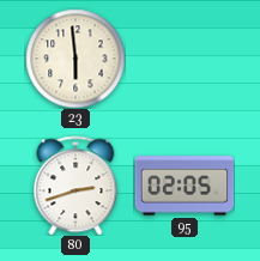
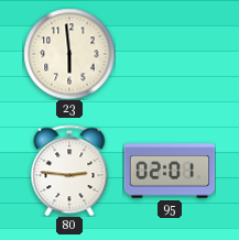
80: 2:42 -> 2:46 (69, 171)
95: 02:05 -> 02:01 (170, 171)
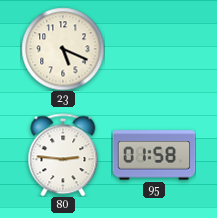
23: 5:59 -> 5:19 (63, 49)
95: 02:01 -> 01:58 (154, 155)
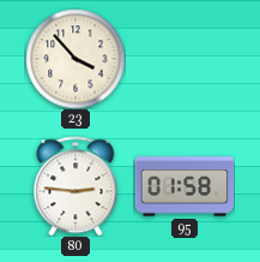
23: 5:19 -> 3:53 (75, 59)
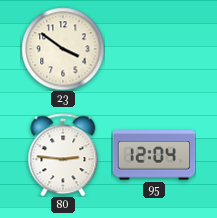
23: 3:53 -> 3:51 (63, 49)
95: 01:58 -> 12:04 (154, 155)
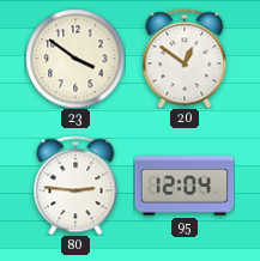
20: none -> 12:51 (185, 59)
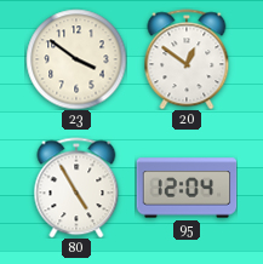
80: 2:46 -> 4:55 (76, 188)
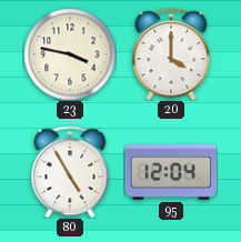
23: 3:51 -> 3:47 (70, 54)
20: 12:51 -> 4:00 (171, 54)
